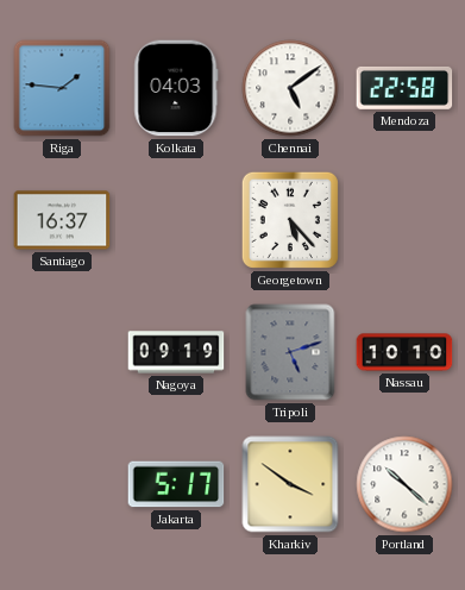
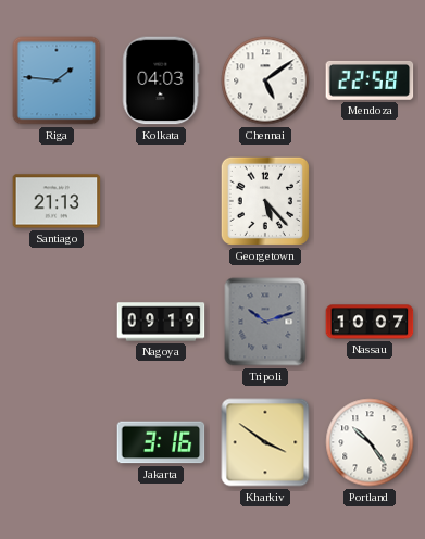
Santiago: 16:37 -> 21:13 (57, 201)
Tripoli: 5:12 -> 10:12 (265, 322)
Nassau: 10:10 -> 10:07 (370, 322)
Jakarta: 5:17 -> 3:16 (161, 442)
Portland: 10:22 -> 10:24 (370, 442)
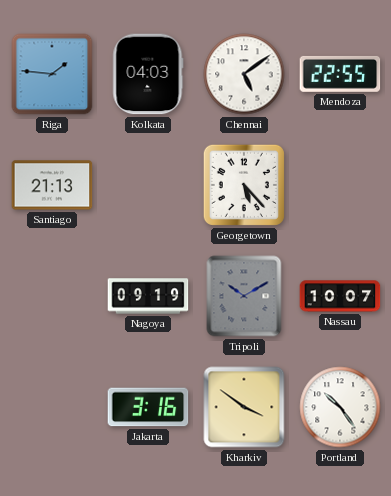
Mendoza: 22:58 -> 22:55 (340, 74)
Tripoli: 10:12 -> 10:10 (244, 296)
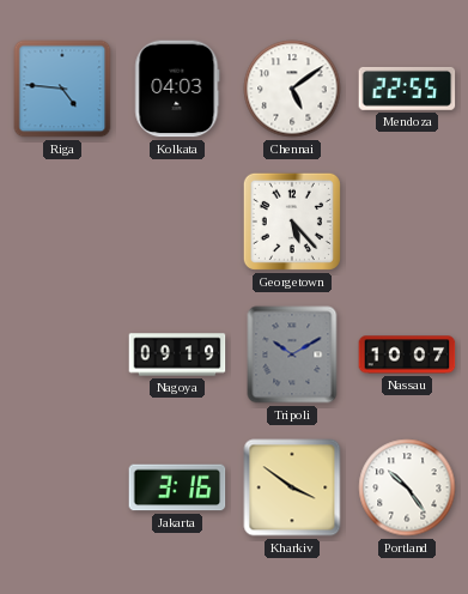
Riga: 1:46 -> 4:46 (62, 89)
Santiago: 21:13 -> none (52, 185)
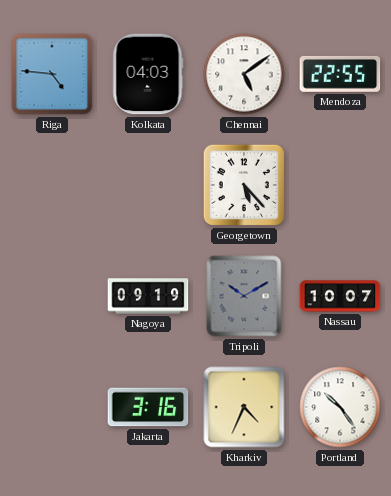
Kharkiv: 3:51 -> 4:34 (244, 407)
